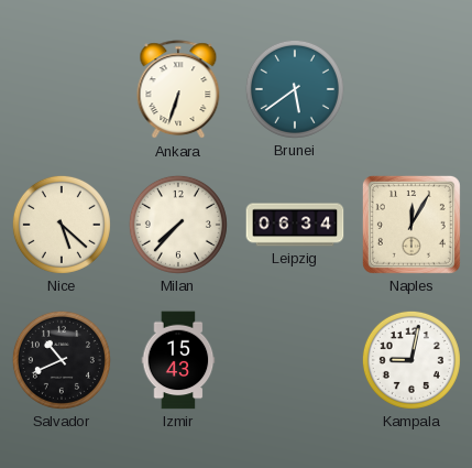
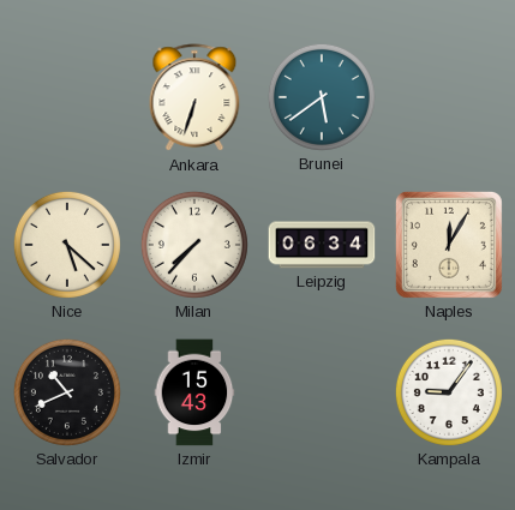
Kampala: 9:02 -> 9:06 (449, 392)
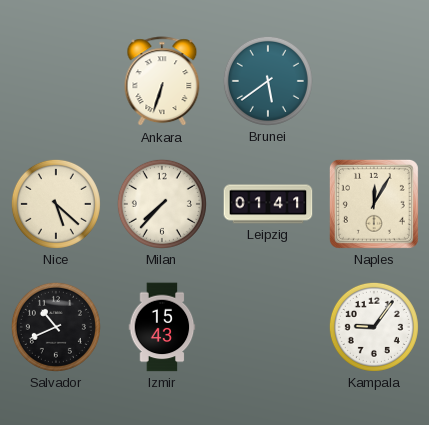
Leipzig: 06:34 -> 01:41 (268, 204)
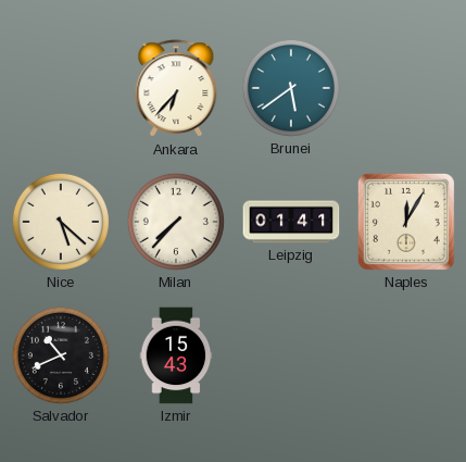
Ankara: 6:33 -> 6:37 (176, 89)
Kampala: 9:06 -> none (374, 327)
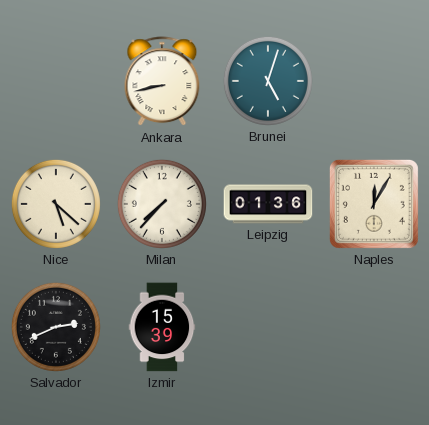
Ankara: 6:37 -> 8:43 (162, 82)
Brunei: 5:39 -> 5:03 (268, 81)
Leipzig: 01:41 -> 01:36 (268, 204)
Salvador: 10:41 -> 2:41 (56, 327)
Izmir: 15:43 -> 15:39 (162, 327)
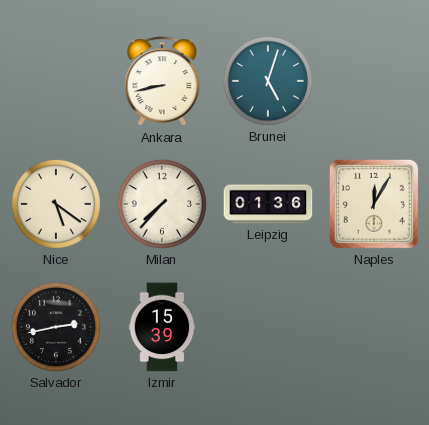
Nice: 5:22 -> 5:21 (56, 204)
Salvador: 2:41 -> 2:43 (56, 327)
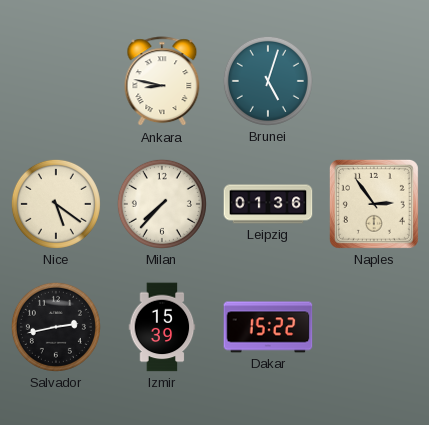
Ankara: 8:43 -> 8:47 (162, 82)
Naples: 12:05 -> 2:54 (374, 204)
Dakar: none -> 15:22 (268, 327)
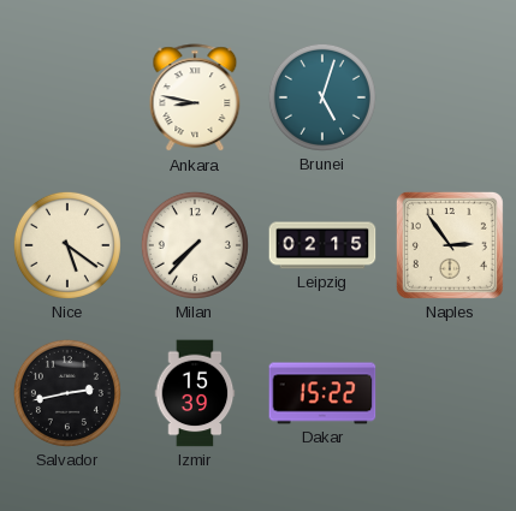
Leipzig: 01:36 -> 02:15 (322, 245)
